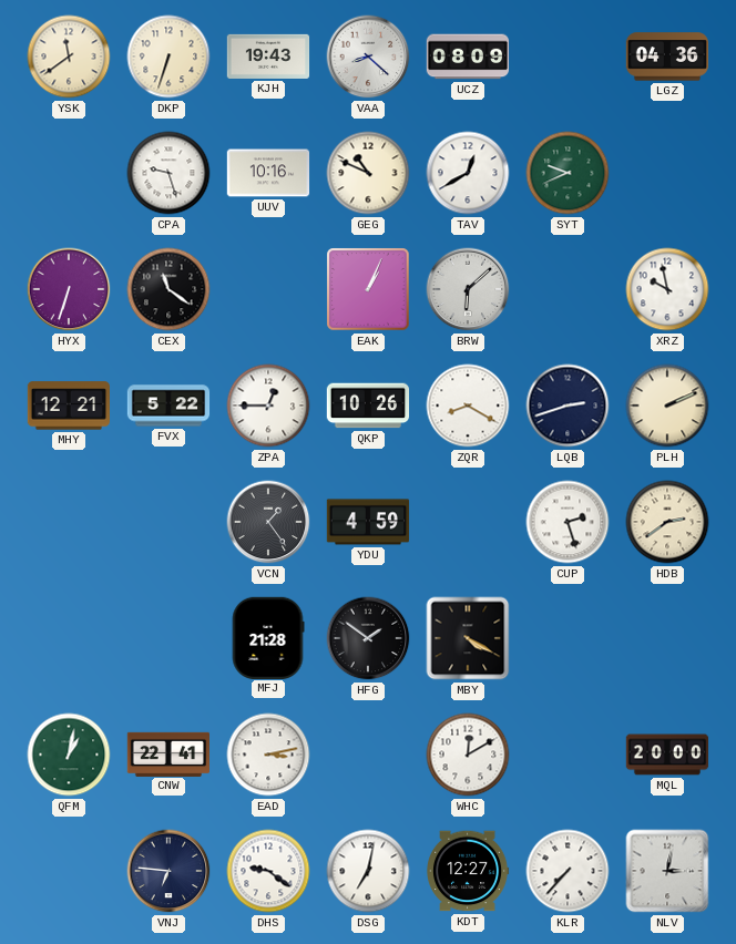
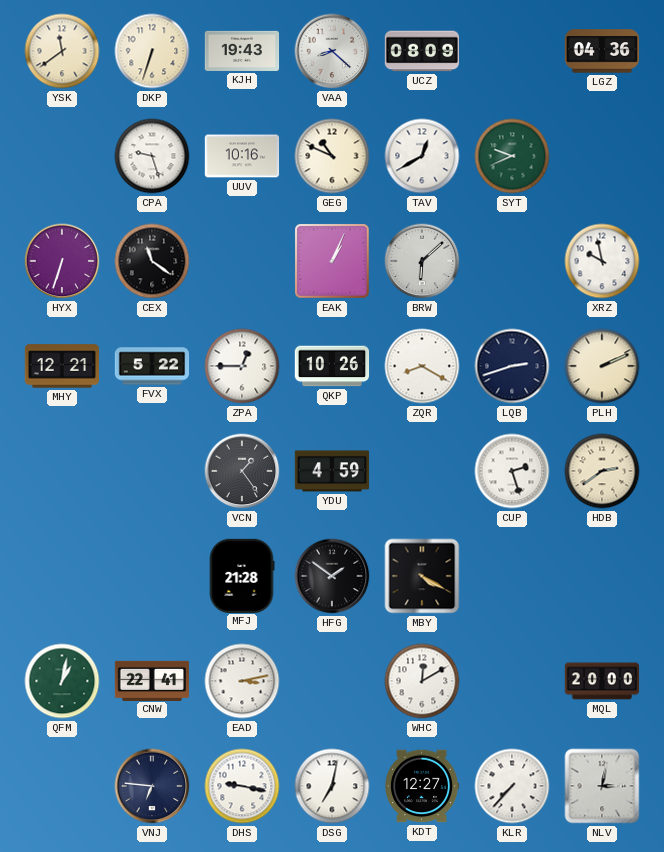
DHS: 9:21 -> 9:17 (242, 786)
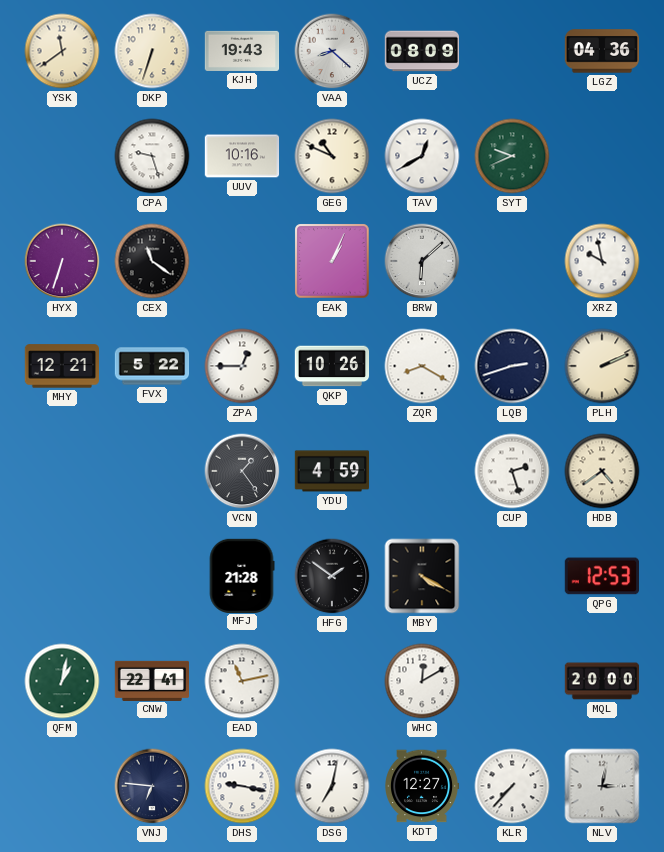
HDB: 2:39 -> 4:39 (602, 471)
QPG: none -> 12:53 (601, 576)
EAD: 3:13 -> 11:13 (242, 681)
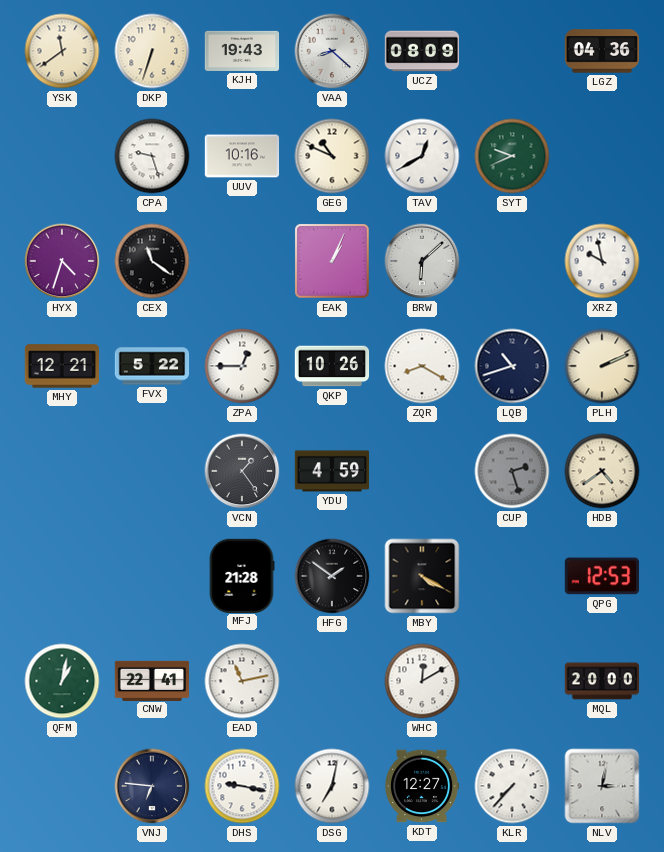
HYX: 6:33 -> 4:33 (62, 261)
LQB: 2:42 -> 10:42 (512, 366)
CUP dial: white -> grey (512, 471)
